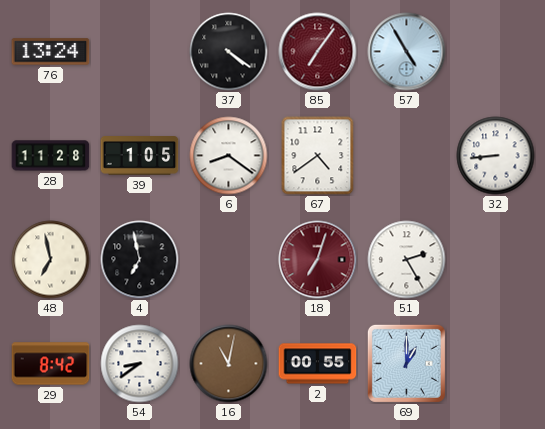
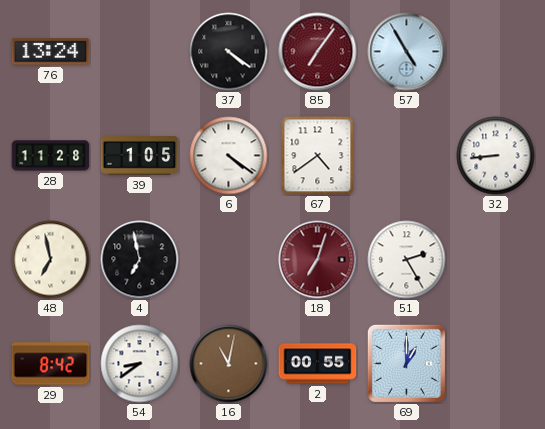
6: 8:21 -> 4:21 (229, 156)
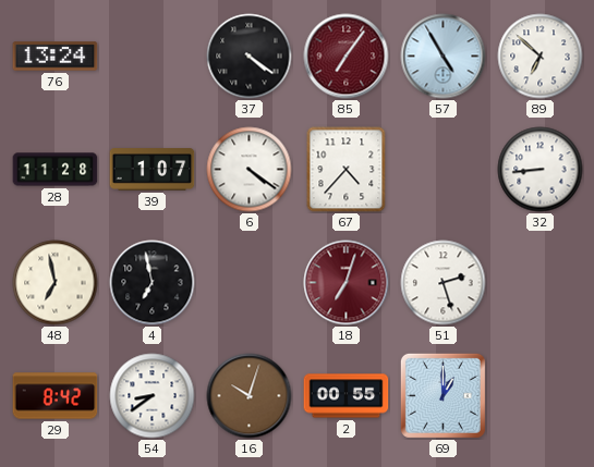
89: none -> 6:52 (541, 57)
39: 1:05 -> 1:07 (153, 170)
67: 4:39 -> 4:37 (347, 170)
51: 2:25 -> 2:27 (444, 283)
16: 11:02 -> 10:03 (250, 396)
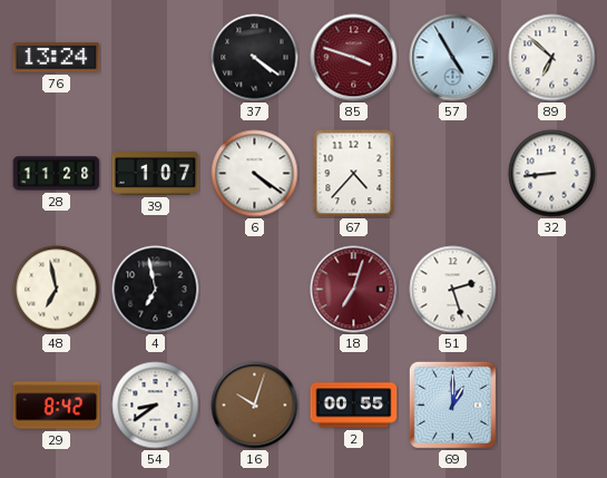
85: 7:06 -> 3:48 (354, 58)
